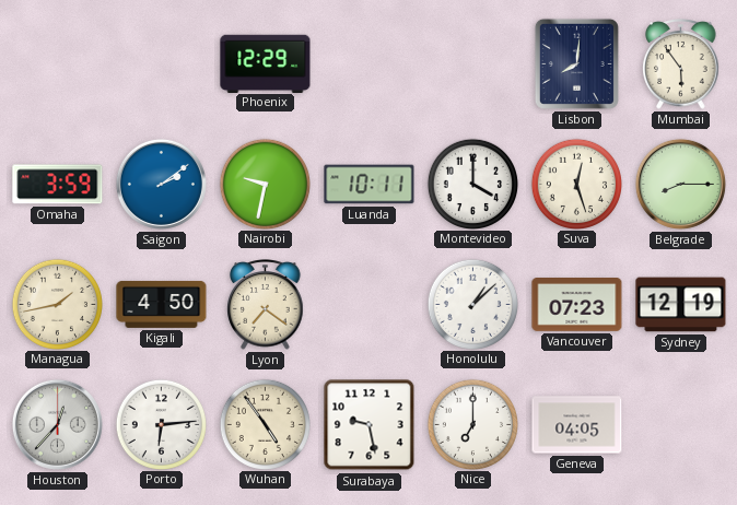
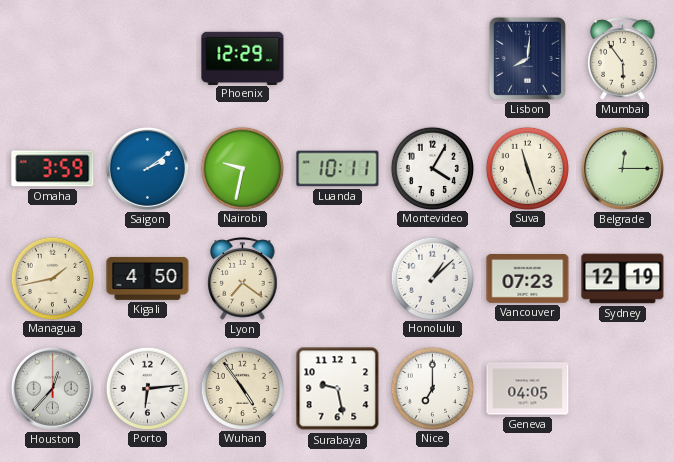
Montevideo: 4:00 -> 4:05 (432, 168)
Suva: 12:27 -> 11:27 (527, 168)
Belgrade: 8:15 -> 12:15 (622, 168)
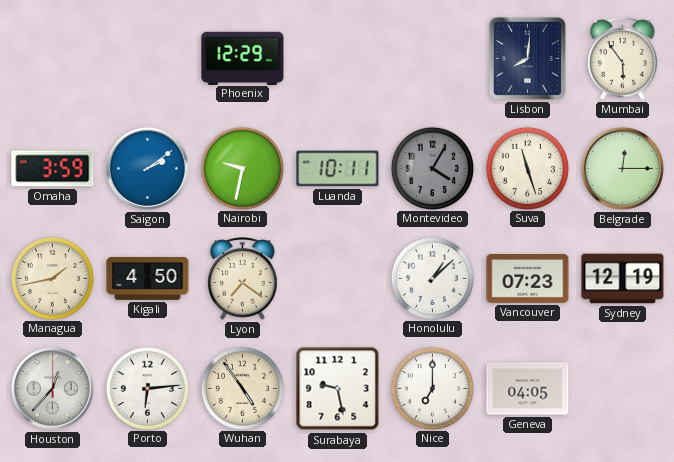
Montevideo dial: white -> grey (432, 168)
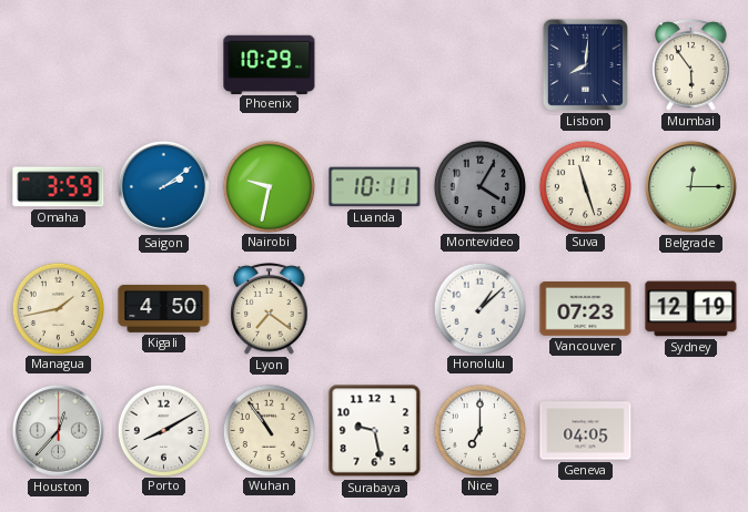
Phoenix: 12:29 -> 10:29 (270, 64)
Porto: 6:14 -> 8:10 (163, 430)
Wuhan: 4:54 -> 10:54 (269, 430)
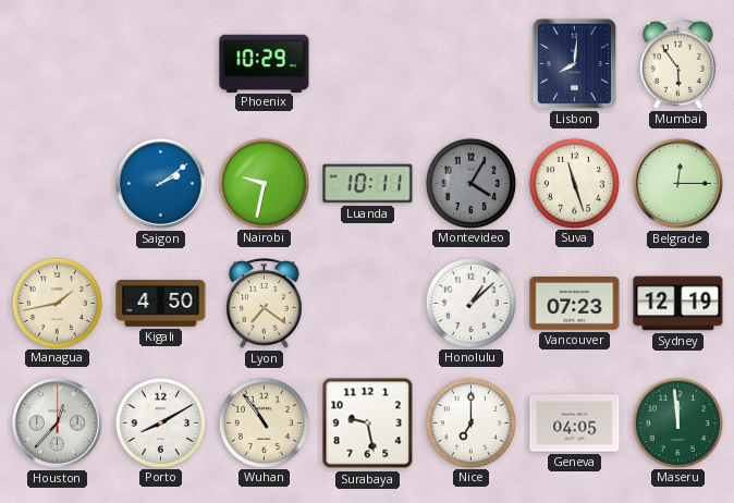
Omaha: 3:59 -> none (59, 187)
Maseru: none -> 11:59 (677, 422)
